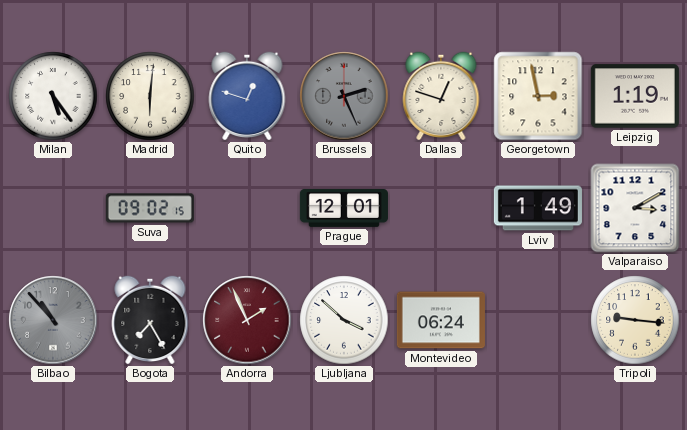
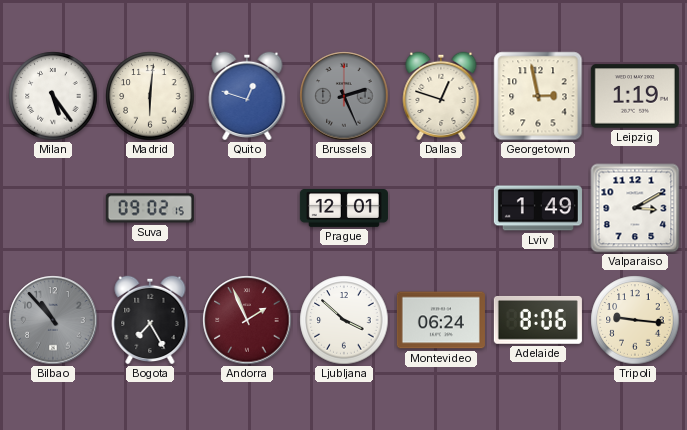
Adelaide: none -> 8:06 (538, 320)
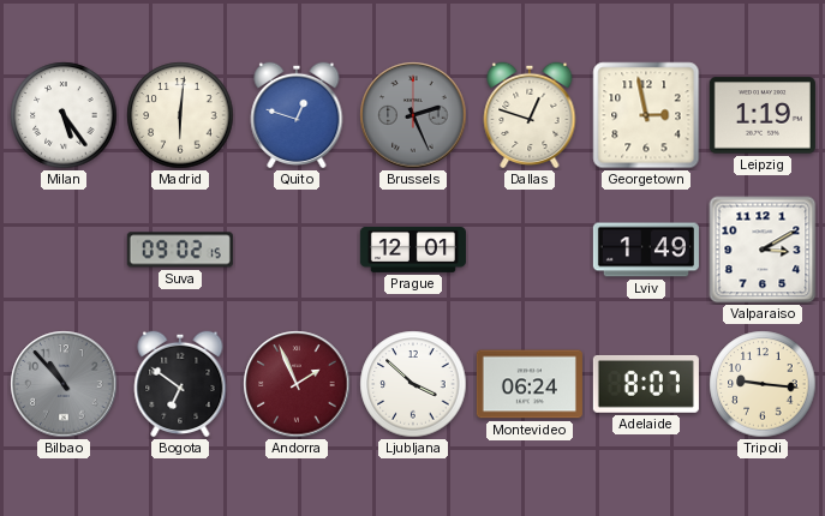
Bogota: 7:25 -> 6:51 (180, 384)
Adelaide: 8:06 -> 8:07 (646, 384)
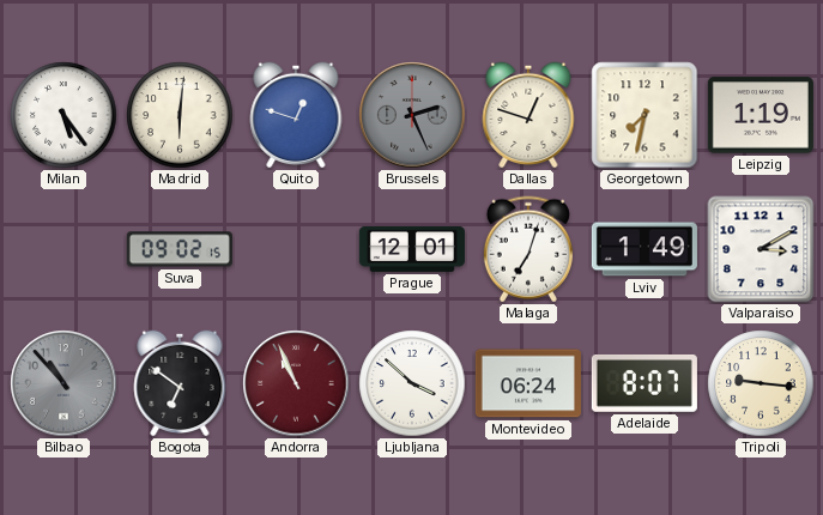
Georgetown: 2:58 -> 7:32 (645, 115)
Malaga: none -> 7:03 (528, 249)
Andorra: 1:56 -> 10:56 (296, 383)
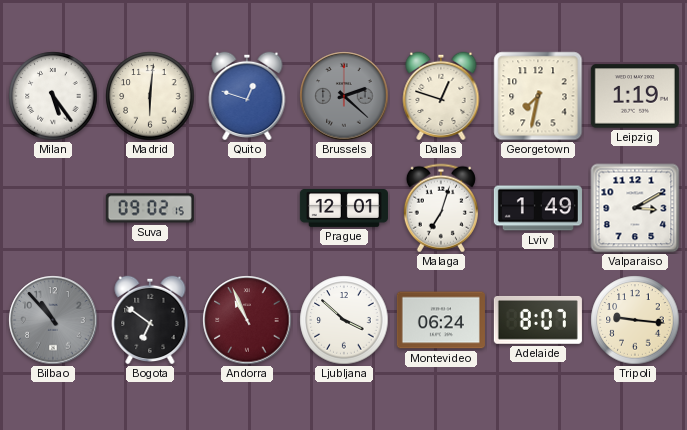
Brussels: 2:26 -> 2:22 (344, 96)
